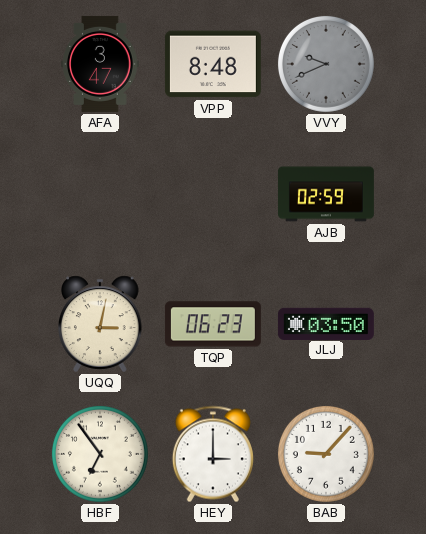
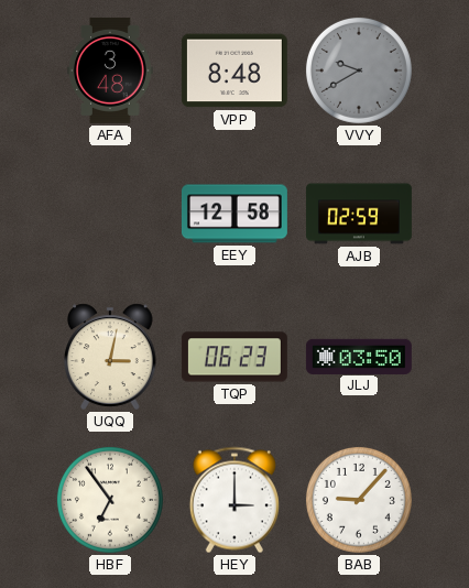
AFA: 3:47 -> 3:48 (110, 70)
VVY: 9:41 -> 9:40 (359, 70)
EEY: none -> 12:58 (234, 214)
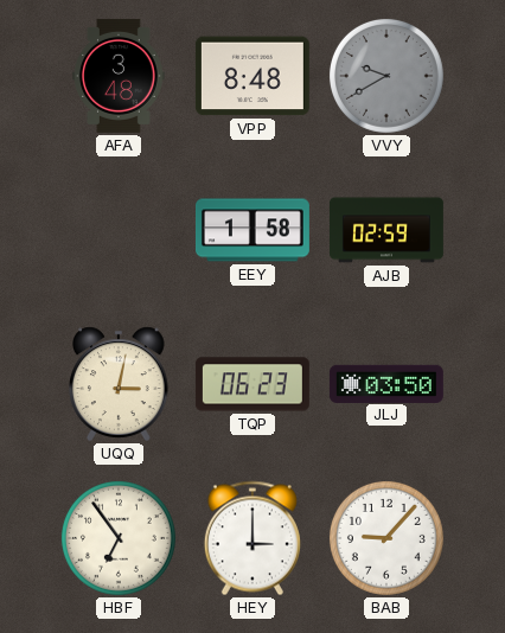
EEY: 12:58 -> 1:58 (252, 230)
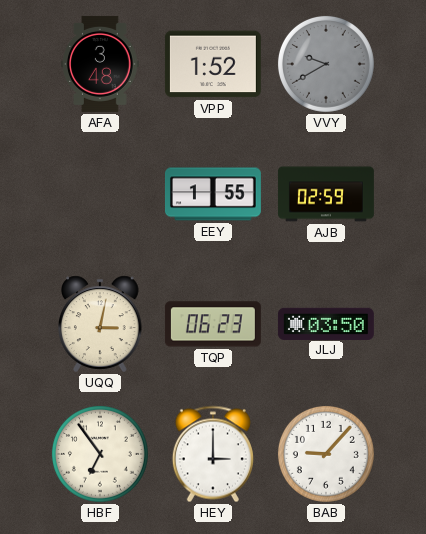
VPP: 8:48 -> 1:52 (213, 64)
EEY: 1:58 -> 1:55 (213, 194)
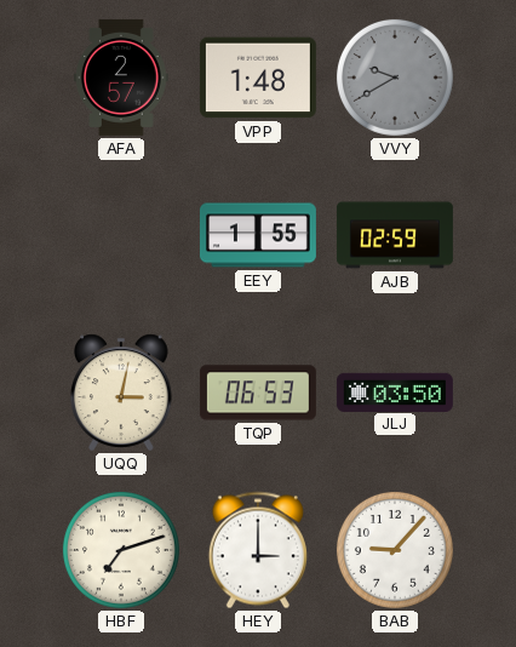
AFA: 3:48 -> 2:57 (121, 78)
VPP: 1:52 -> 1:48 (258, 78)
TQP: 06:23 -> 06:53 (258, 393)
HBF: 6:54 -> 7:12 (121, 550)
